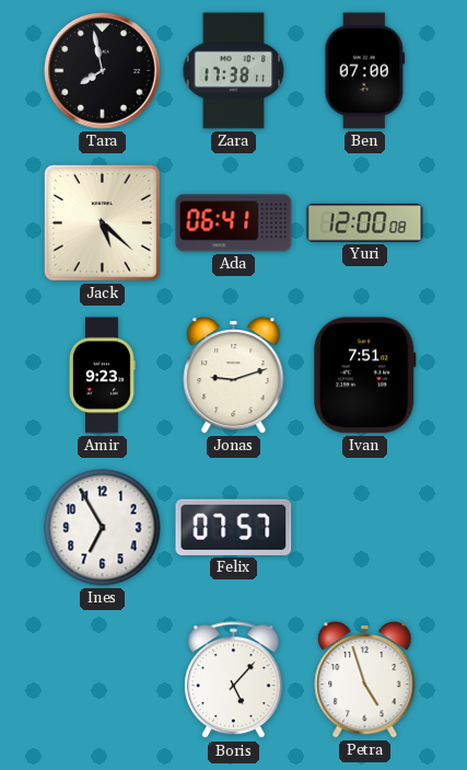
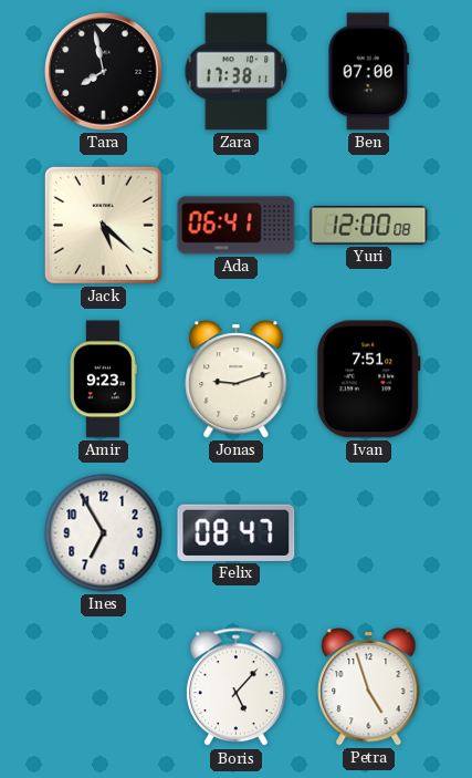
Felix: 07:57 -> 08:47 (237, 532)
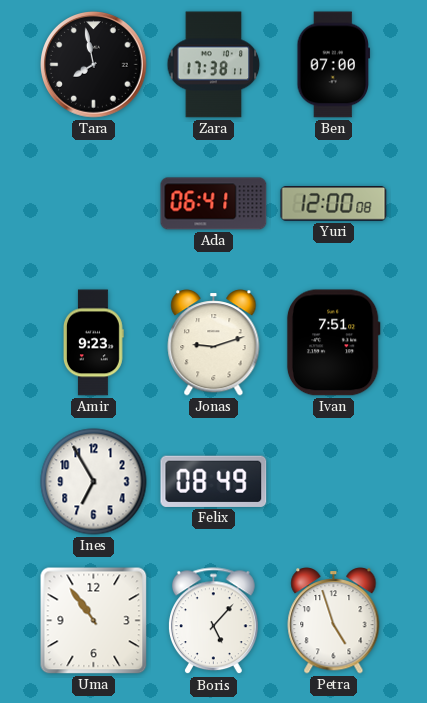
Jack: 5:22 -> none (103, 225)
Felix: 08:47 -> 08:49 (214, 481)
Uma: none -> 10:54 (94, 621)
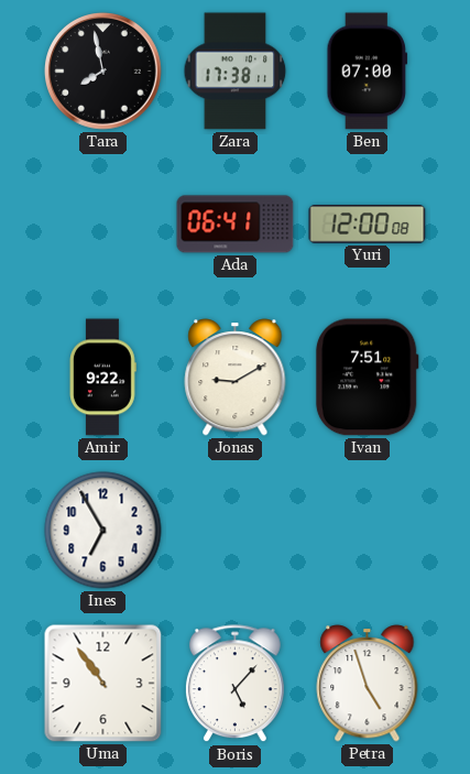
Amir: 9:23 -> 9:22 (102, 378)
Jonas: 9:12 -> 9:10 (236, 378)
Felix: 08:49 -> none (214, 481)
